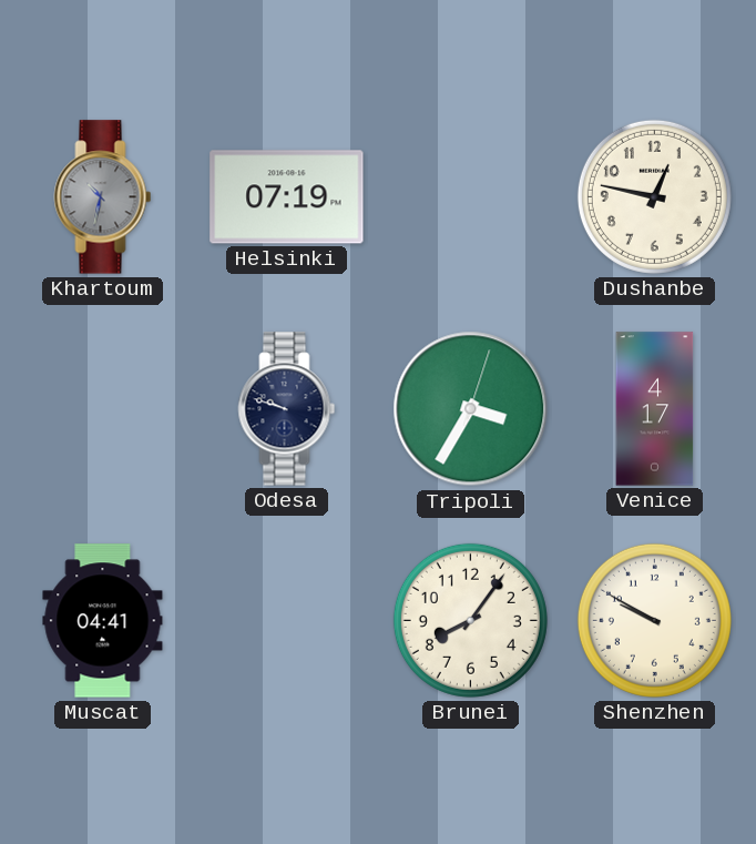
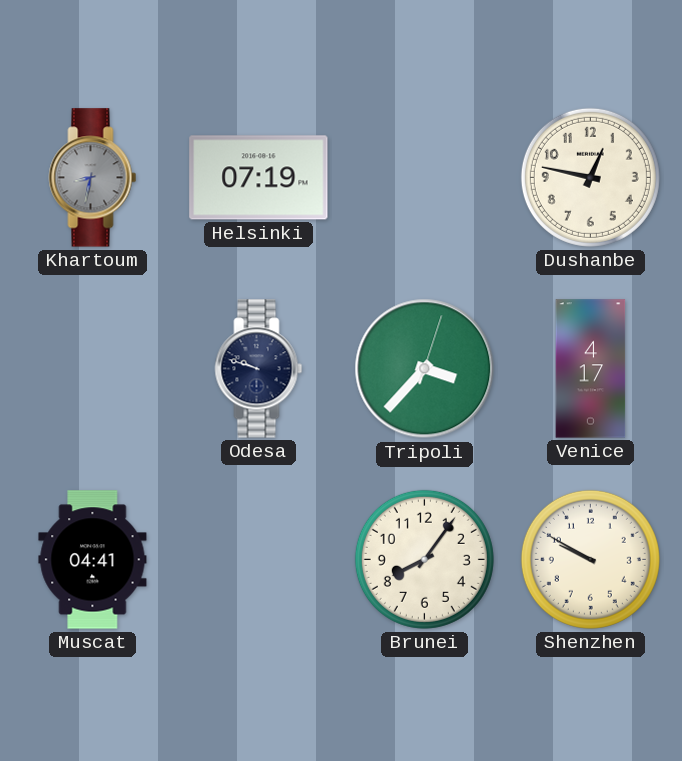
Khartoum: 10:32 -> 8:32 (93, 178)
Tripoli: 3:35 -> 3:37 (425, 369)
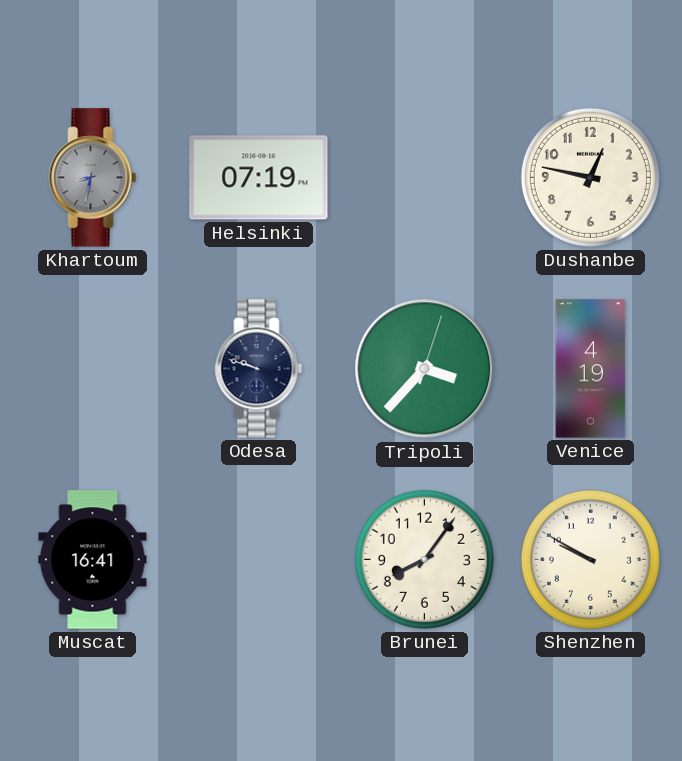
Venice: 4:17 -> 4:19 (591, 369)
Muscat: 04:41 -> 16:41 (93, 560)
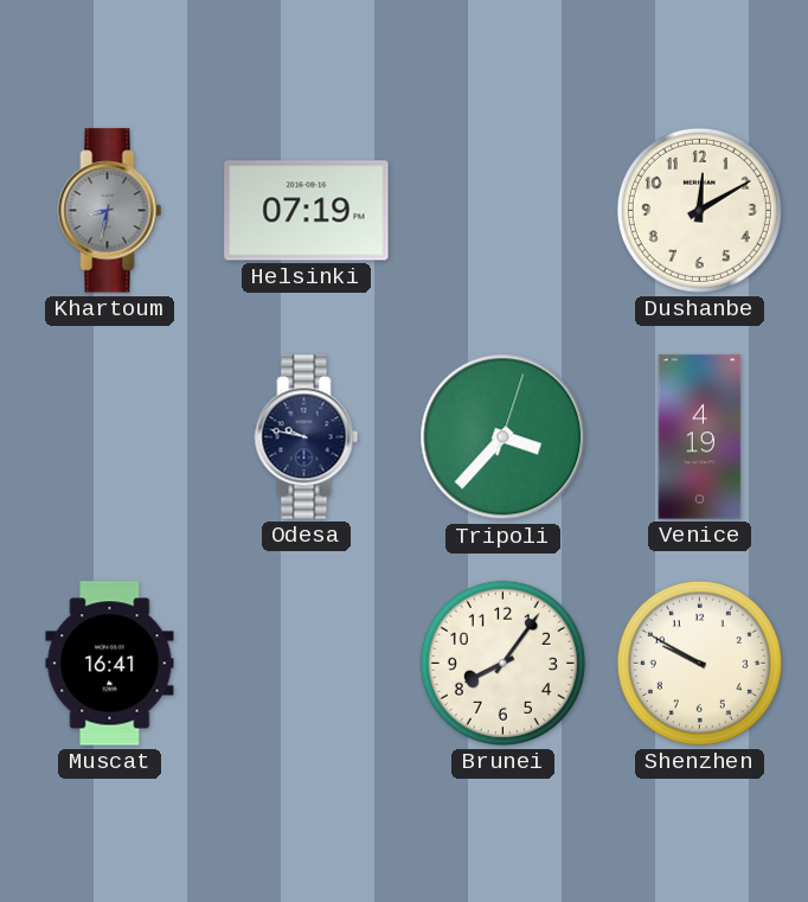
Dushanbe: 12:47 -> 12:10 (699, 210)
Odesa: 9:48 -> 9:47 (307, 437)
